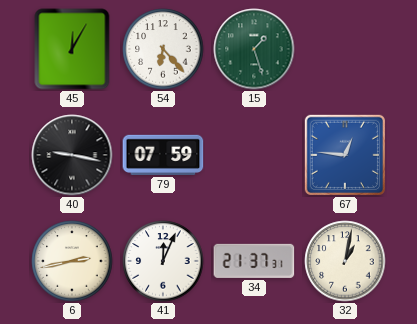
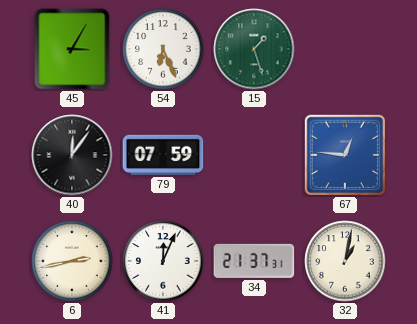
45: 12:05 -> 3:05 (72, 49)
54: 6:23 -> 6:26 (163, 49)
40: 9:17 -> 12:06 (72, 155)
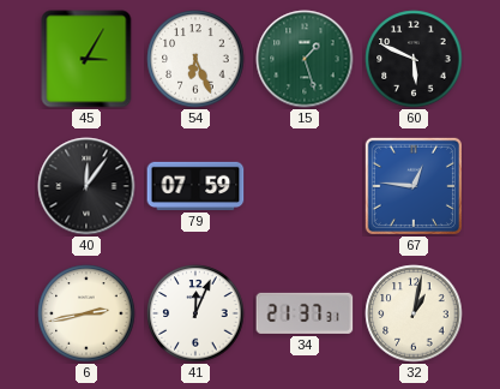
60: none -> 5:49 (414, 59)
